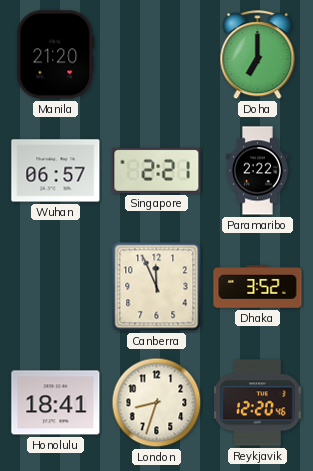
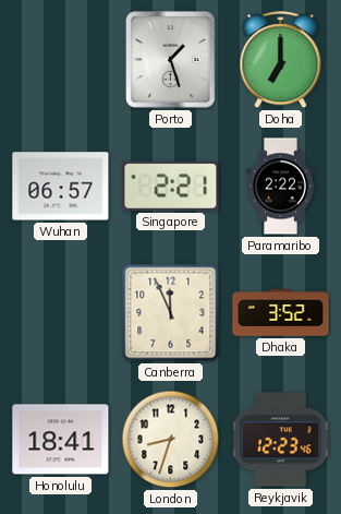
Manila: 21:20 -> none (56, 55)
Porto: none -> 1:27 (171, 60)
Reykjavik: 12:20 -> 12:23 (281, 440)
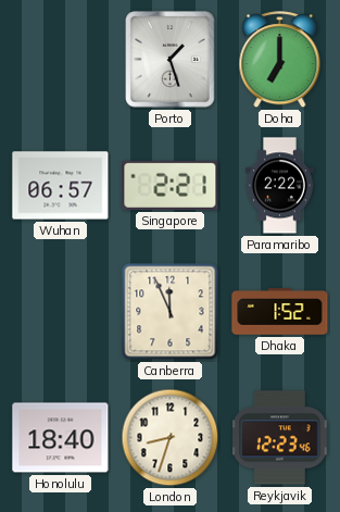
Dhaka: 3:52 -> 1:52 (280, 312)
Honolulu: 18:41 -> 18:40 (61, 438)
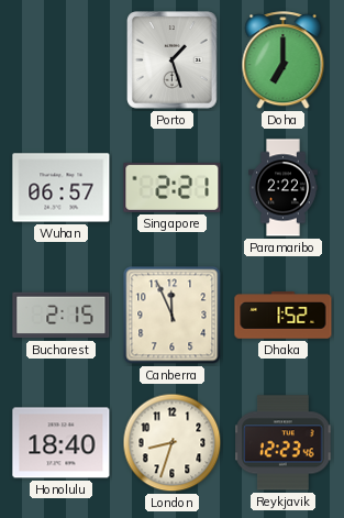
Bucharest: none -> 2:15 (62, 316)
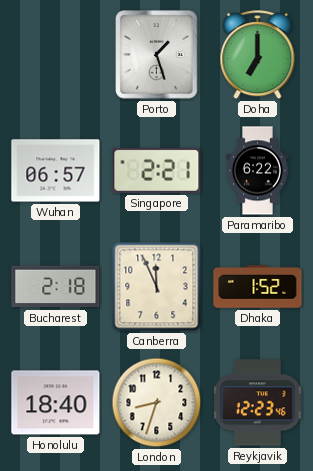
Paramaribo: 2:22 -> 6:22 (258, 171)
Bucharest: 2:15 -> 2:18 (56, 287)
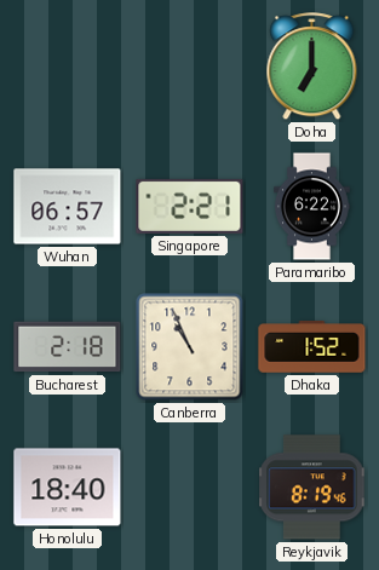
Porto: 1:27 -> none (157, 55)
Canberra: 11:56 -> 10:56 (190, 347)
London: 8:33 -> none (157, 403)
Reykjavik: 12:23 -> 8:19 (312, 488)
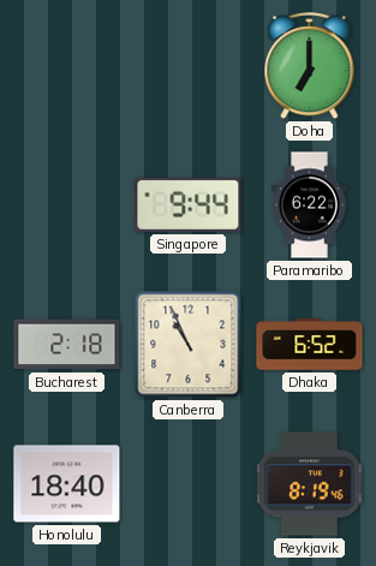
Wuhan: 06:57 -> none (68, 207)
Singapore: 2:21 -> 9:44 (189, 204)
Dhaka: 1:52 -> 6:52 (310, 345)
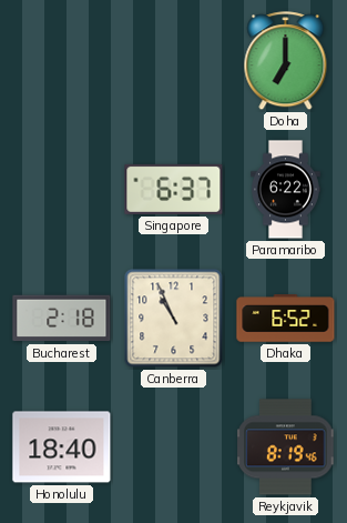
Singapore: 9:44 -> 6:37 (174, 189)
